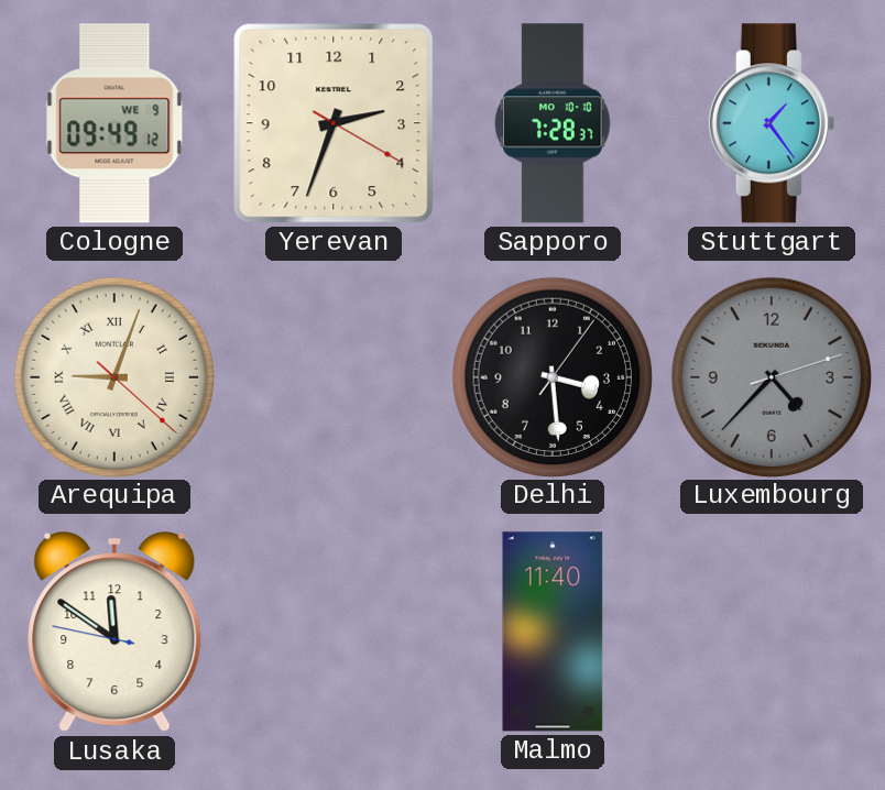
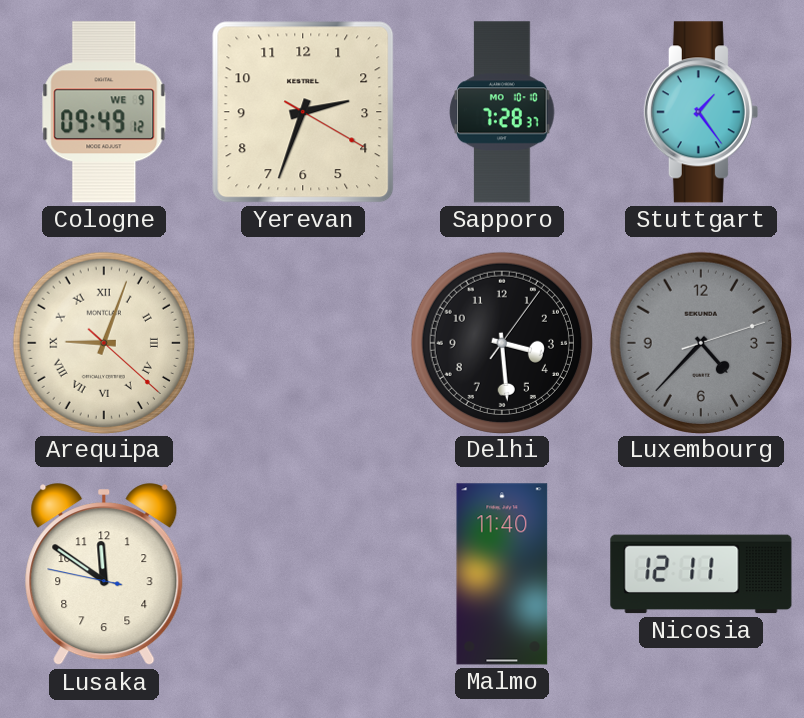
Nicosia: none -> 12:11 (701, 574)
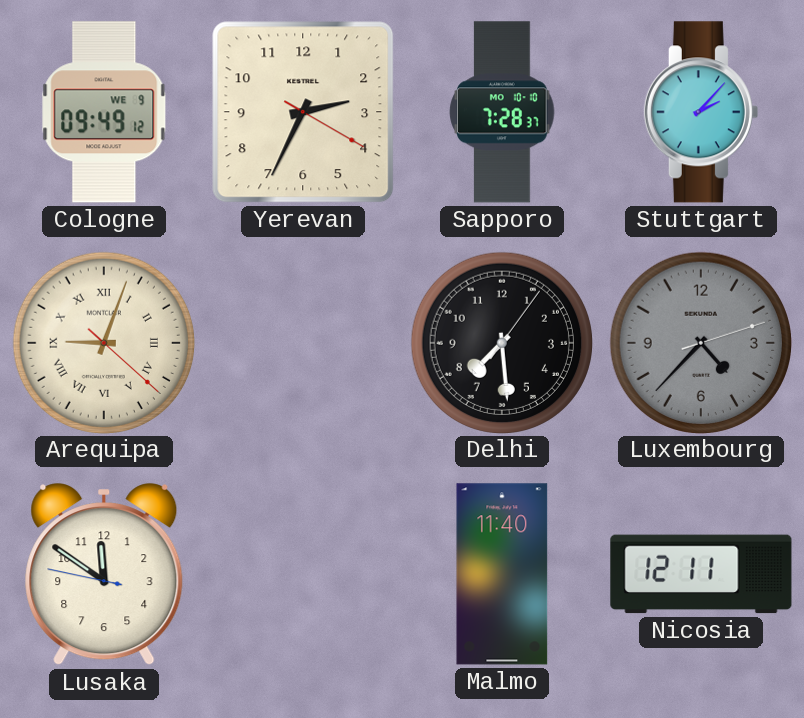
Yerevan: 2:33 -> 2:34 (303, 112)
Stuttgart: 1:24 -> 2:07 (701, 112)
Delhi: 3:29 -> 7:29 (501, 342)
